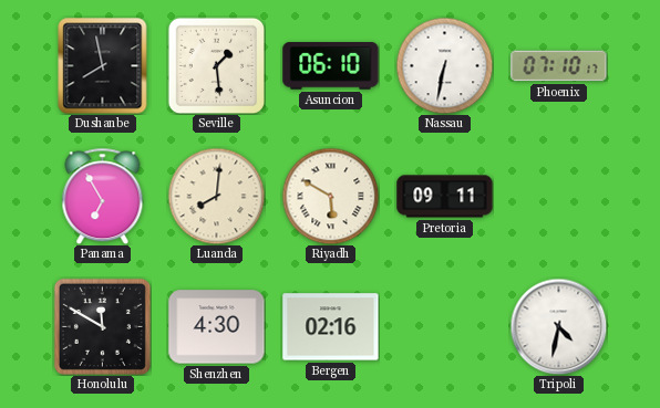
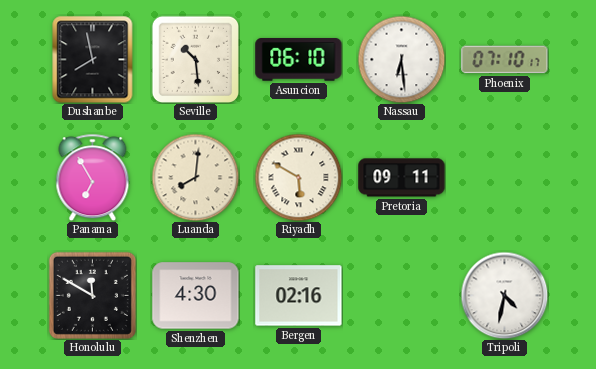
Seville: 1:29 -> 10:29 (195, 59)
Nassau: 6:32 -> 6:29 (401, 59)
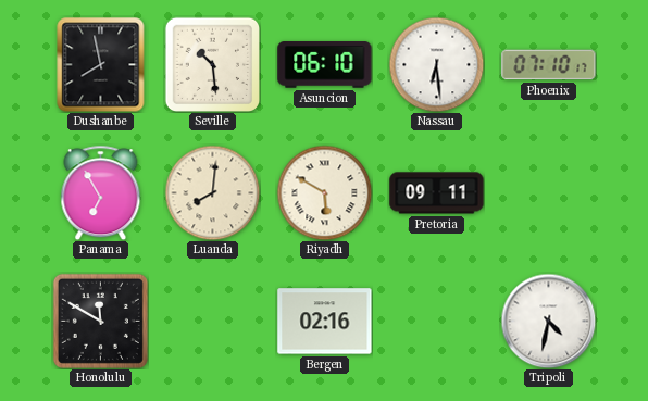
Shenzhen: 4:30 -> none (196, 296)
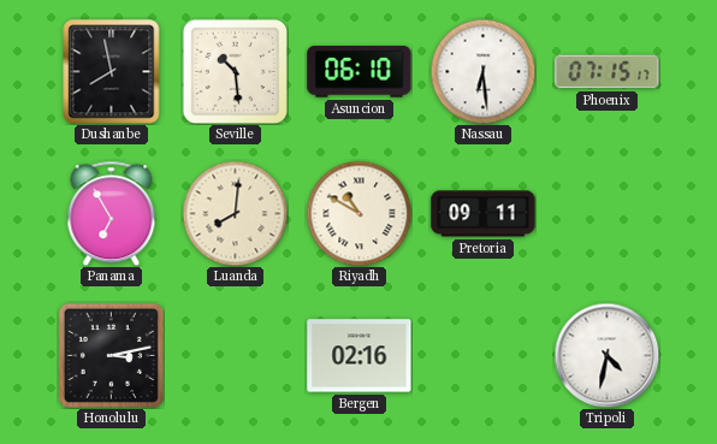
Phoenix: 07:10 -> 07:15 (608, 72)
Riyadh: 5:50 -> 10:50 (358, 213)
Honolulu: 11:50 -> 3:13 (111, 355)
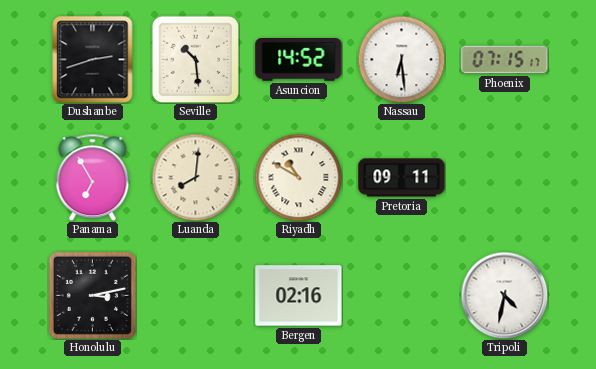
Dushanbe: 7:58 -> 2:42 (93, 59)
Asuncion: 06:10 -> 14:52 (299, 60)
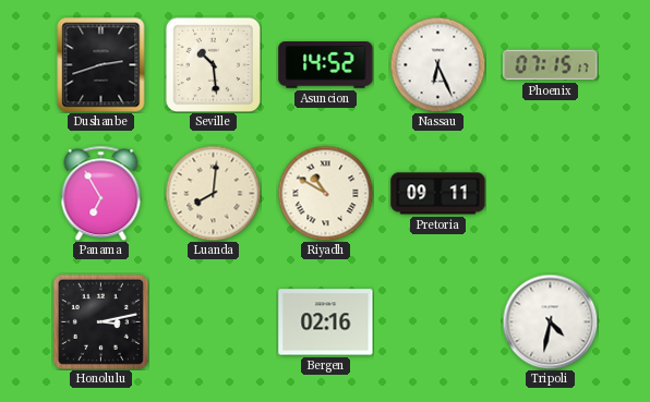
Nassau: 6:29 -> 6:26 (437, 64)
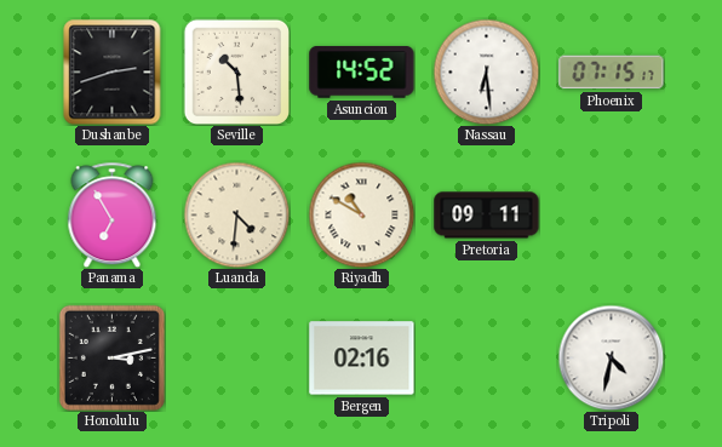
Nassau: 6:26 -> 6:29 (486, 71)
Luanda: 8:01 -> 4:31 (236, 214)
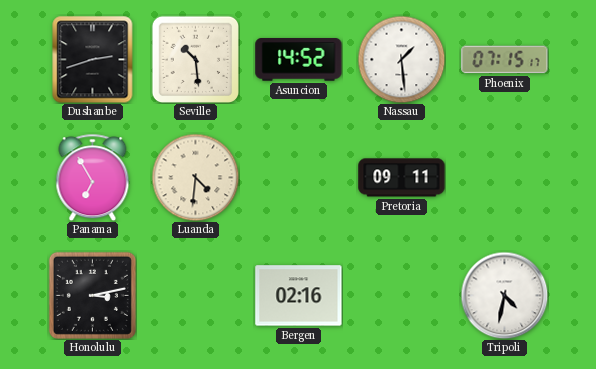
Nassau: 6:29 -> 1:29 (401, 59)
Riyadh: 10:50 -> none (361, 214)
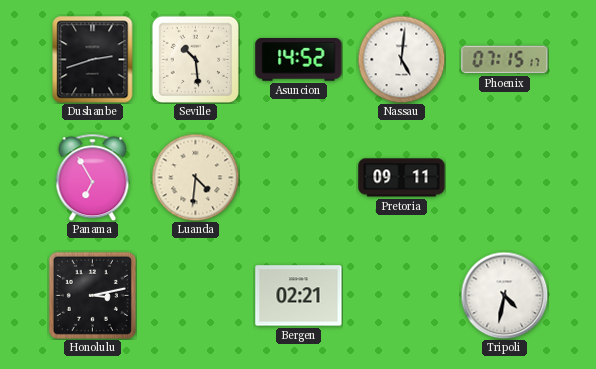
Nassau: 1:29 -> 5:01 (401, 59)
Bergen: 02:16 -> 02:21 (299, 296)
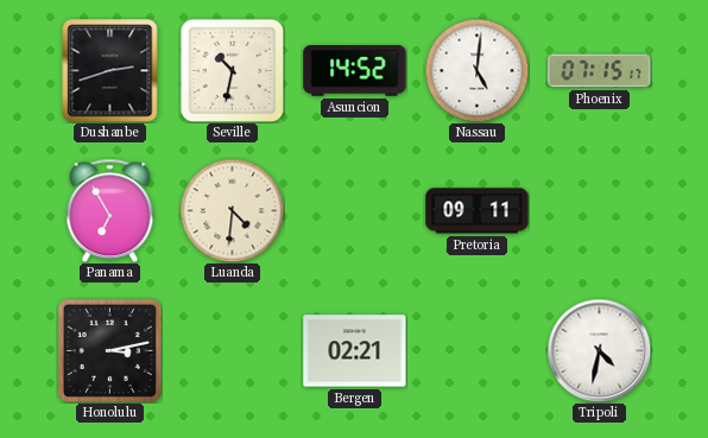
Seville: 10:29 -> 10:32 (232, 70)
